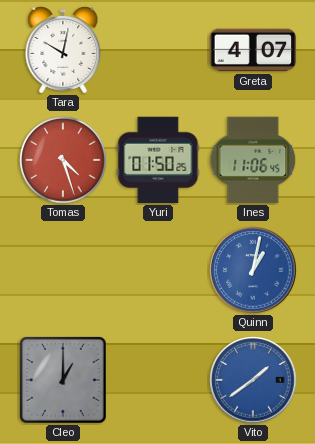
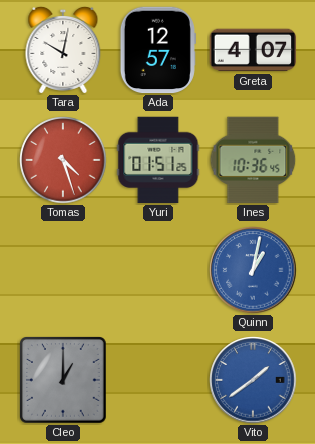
Ada: none -> 12:57 (158, 50)
Yuri: 01:50 -> 01:51 (158, 160)
Ines: 11:06 -> 10:36 (253, 160)
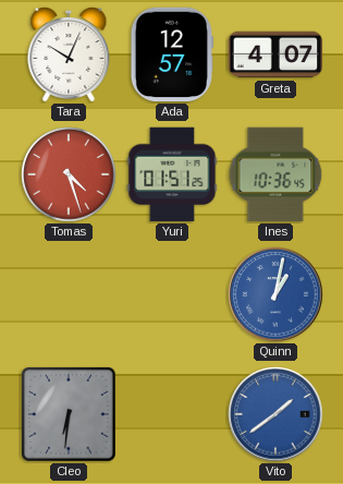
Tara: 10:02 -> 10:04 (69, 55)
Cleo: 1:00 -> 6:31 (69, 414)
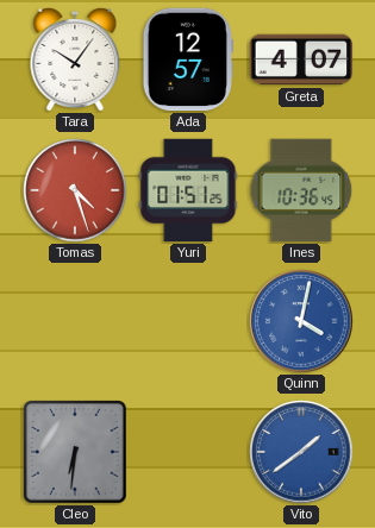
Tara: 10:04 -> 10:06 (75, 59)
Quinn: 1:02 -> 4:02 (301, 321)
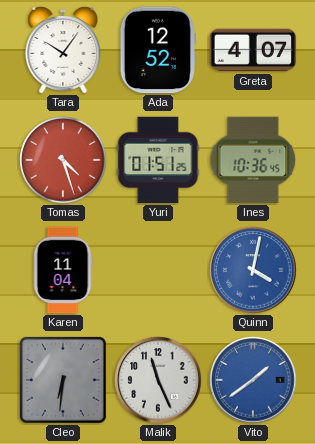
Ada: 12:57 -> 12:52 (158, 50)
Karen: none -> 11:04 (63, 270)
Malik: none -> 11:26 (158, 380)
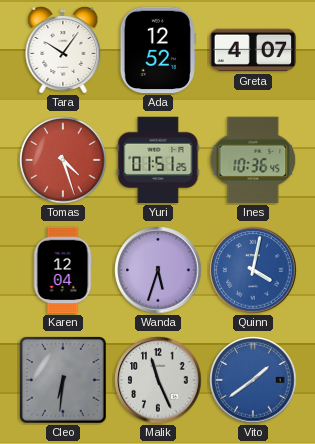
Karen: 11:04 -> 12:04 (63, 270)
Wanda: none -> 5:33 (158, 270)
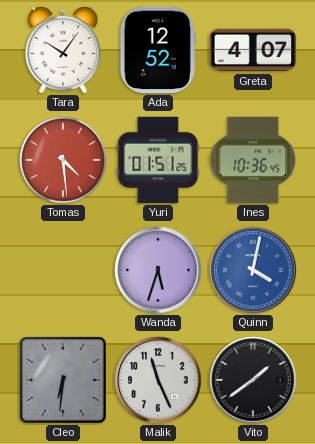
Tomas: 4:27 -> 4:29 (63, 160)
Karen: 12:04 -> none (63, 270)
Vito dial: blue -> black (253, 380)
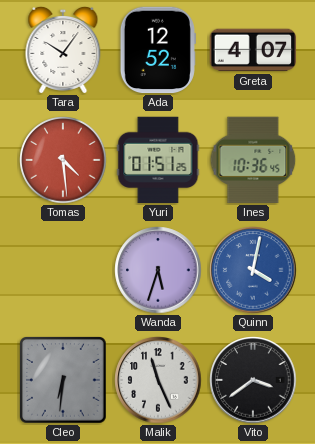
Vito: 1:39 -> 3:39 (253, 380)
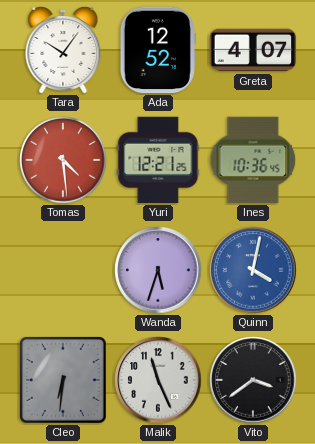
Yuri: 01:51 -> 12:21 (158, 160)
